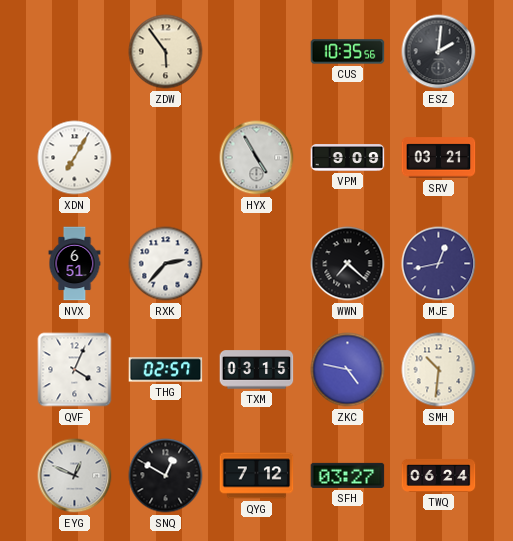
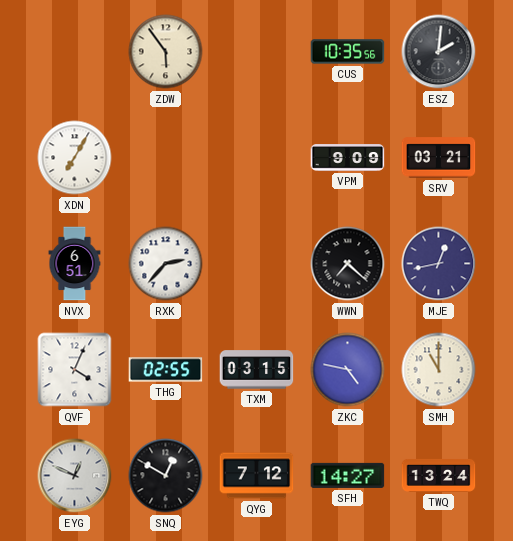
HYX: 4:55 -> none (257, 158)
THG: 02:57 -> 02:55 (166, 370)
SMH: 10:31 -> 11:00 (439, 370)
SFH: 03:27 -> 14:27 (348, 475)
TWQ: 06:24 -> 13:24 (439, 475)
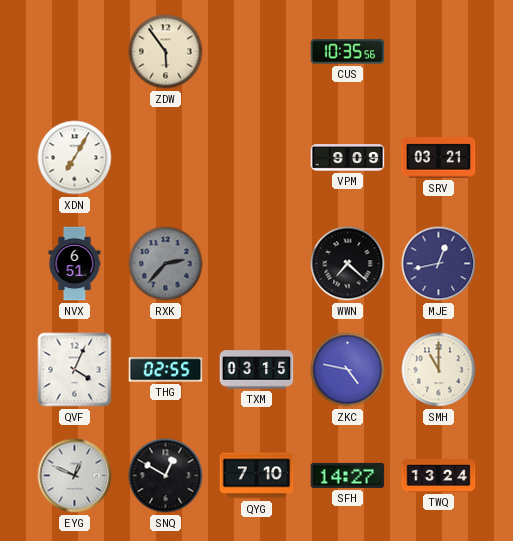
ESZ: 2:01 -> none (439, 52)
RXK dial: white -> grey (166, 264)
QYG: 7:12 -> 7:10 (257, 476)
